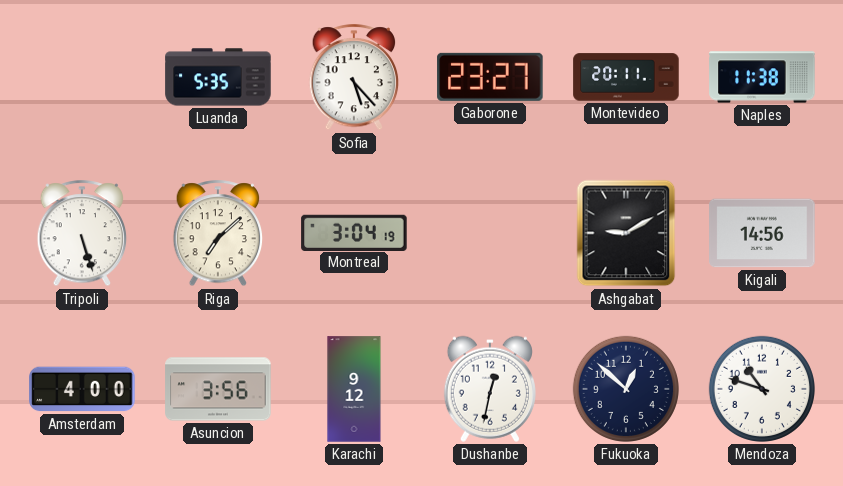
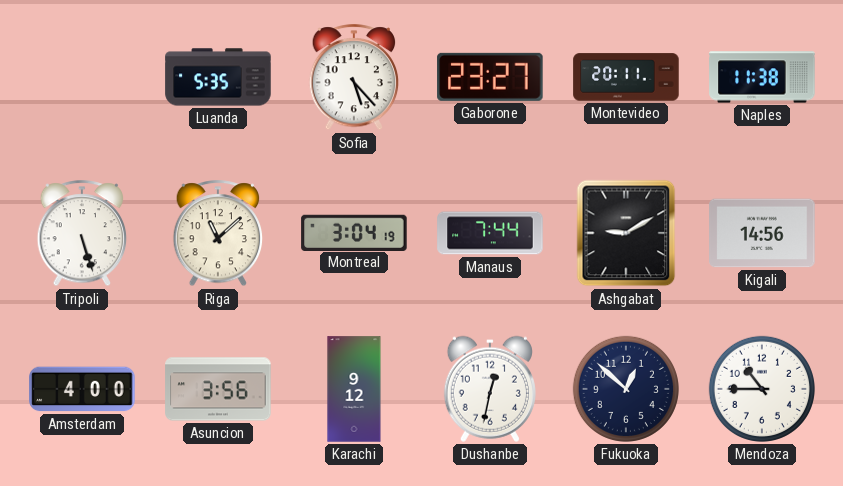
Riga: 7:08 -> 11:08 (218, 234)
Manaus: none -> 7:44 (490, 233)
Mendoza: 10:48 -> 10:45 (762, 389)
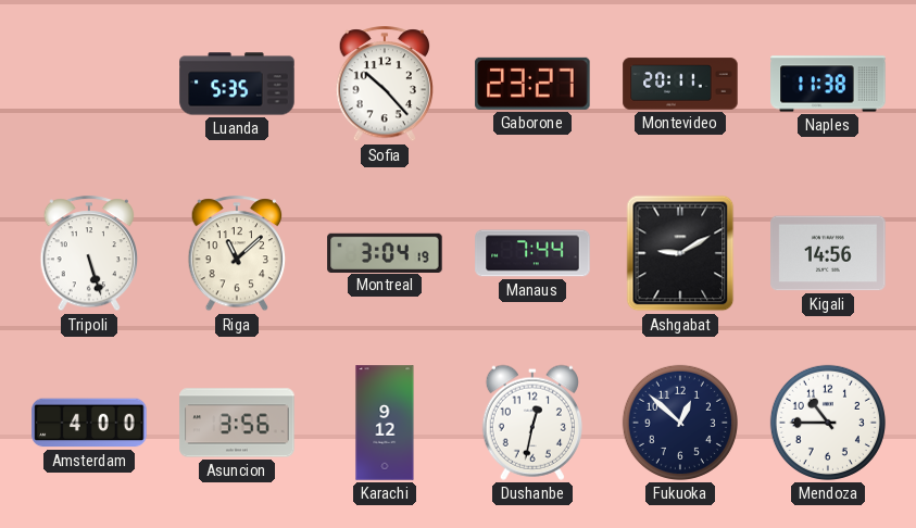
Sofia: 5:23 -> 10:23 (385, 85)
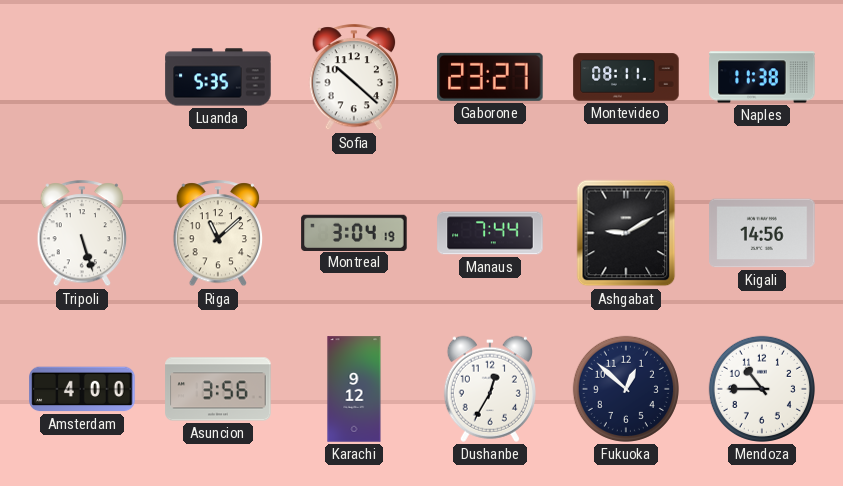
Sofia: 10:23 -> 10:22 (354, 78)
Montevideo: 20:11 -> 08:11 (626, 77)
Dushanbe: 12:32 -> 12:35 (490, 389)
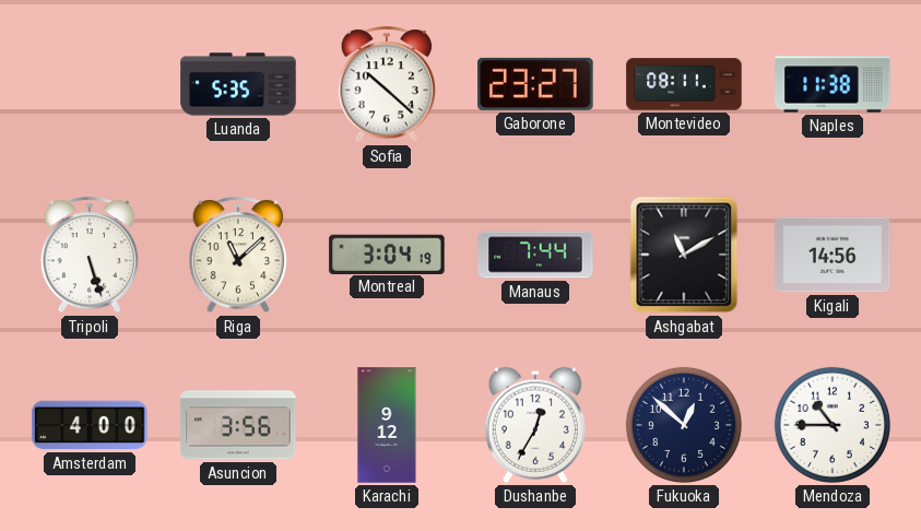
Ashgabat: 9:10 -> 11:10 (684, 255)
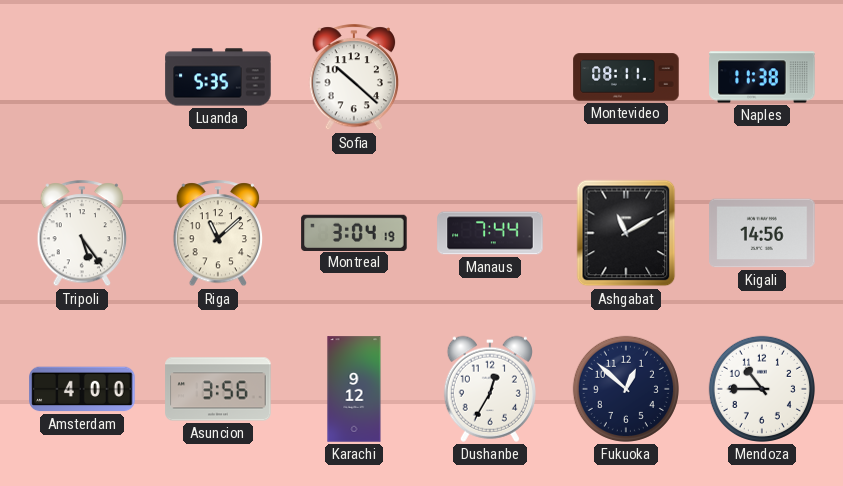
Gaborone: 23:27 -> none (535, 84)
Tripoli: 5:27 -> 5:24 (82, 234)
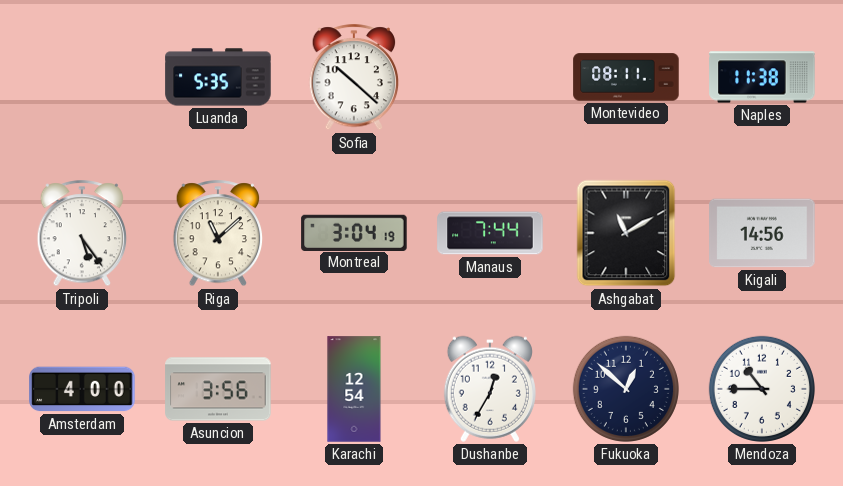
Karachi: 9:12 -> 12:54 (354, 389)
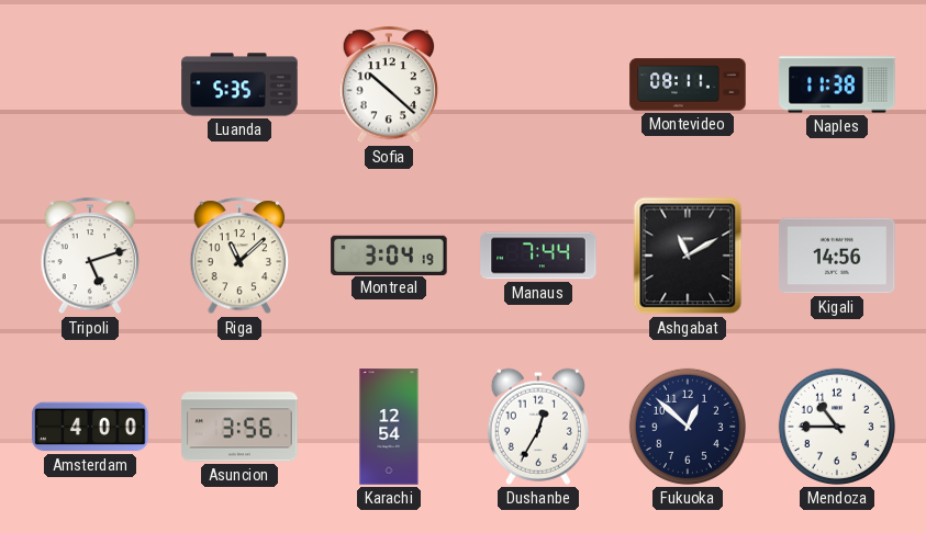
Tripoli: 5:24 -> 5:12 (90, 257)
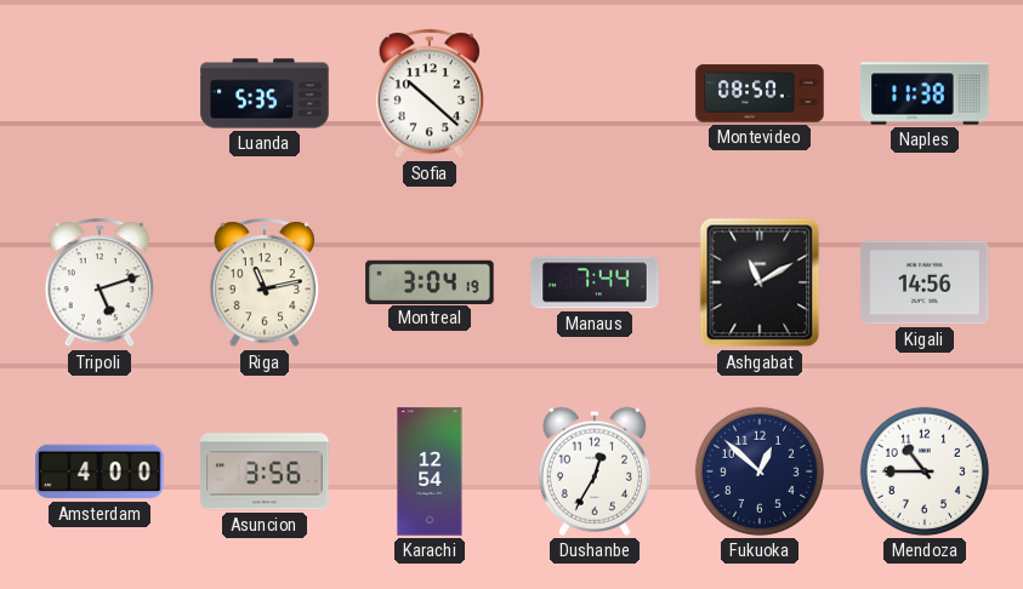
Montevideo: 08:11 -> 08:50 (760, 93)
Riga: 11:08 -> 11:13 (265, 284)
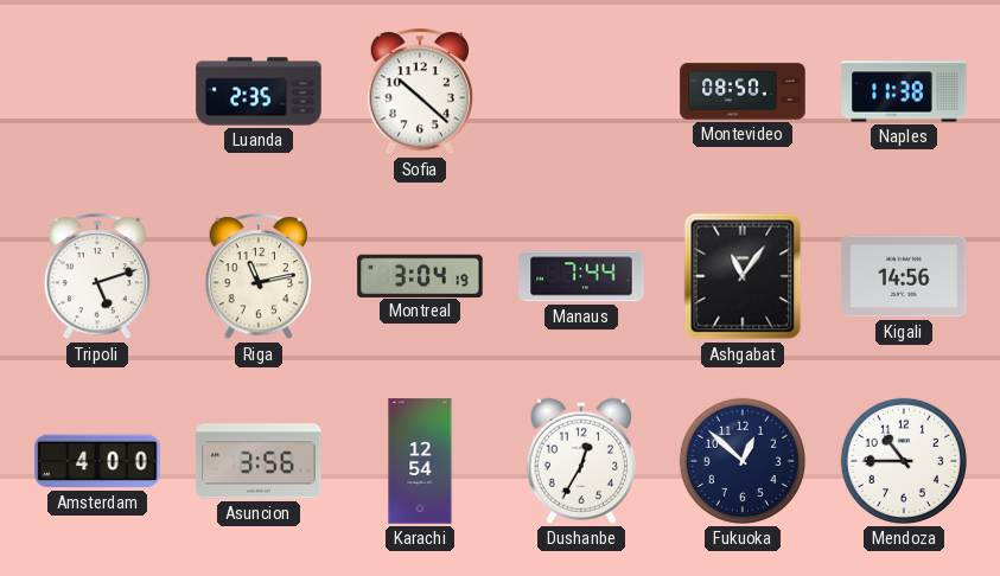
Luanda: 5:35 -> 2:35 (259, 91)
Ashgabat: 11:10 -> 11:06 (743, 276)
